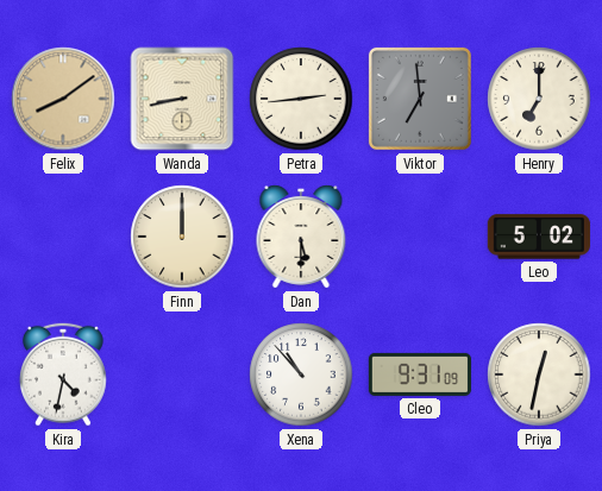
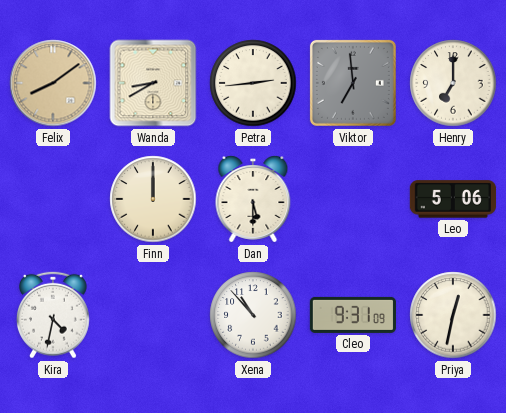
Wanda: 8:43 -> 8:40 (153, 83)
Leo: 5:02 -> 5:06 (453, 199)
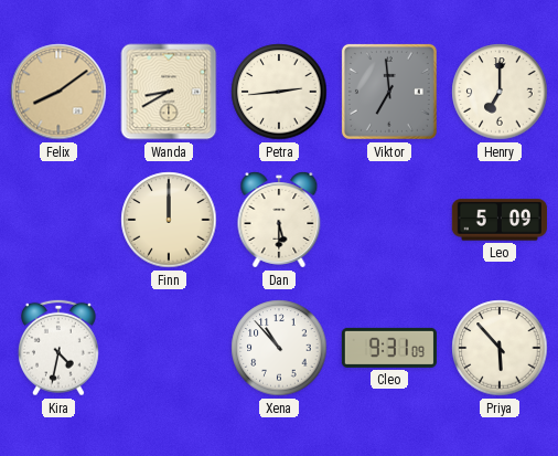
Leo: 5:06 -> 5:09 (500, 220)
Priya: 12:32 -> 5:53 (500, 348)
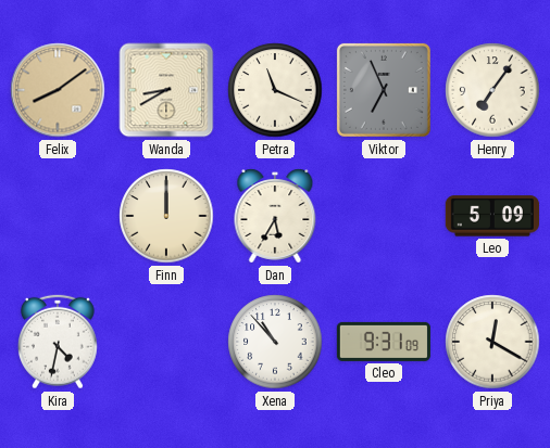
Petra: 2:44 -> 11:19 (275, 90)
Viktor: 6:59 -> 6:56 (384, 90)
Henry: 7:00 -> 7:06 (492, 90)
Dan: 5:30 -> 5:35 (275, 216)
Priya: 5:53 -> 12:20 (492, 342)
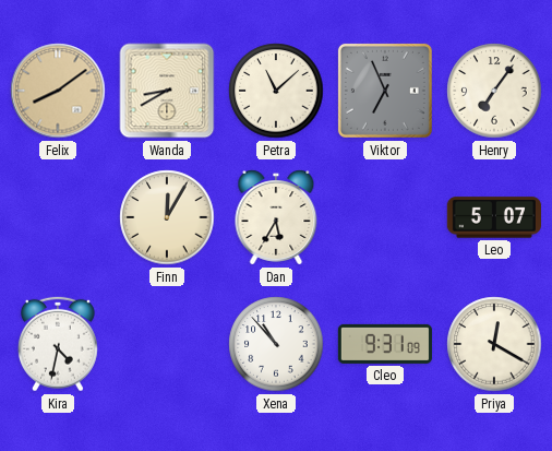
Petra: 11:19 -> 11:08 (276, 91)
Finn: 12:00 -> 12:05 (167, 217)
Leo: 5:09 -> 5:07 (494, 217)
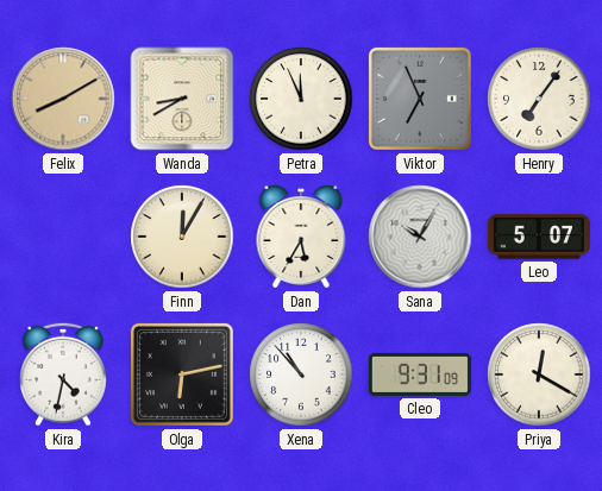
Felix: 8:09 -> 8:10 (63, 99)
Petra: 11:08 -> 11:56 (301, 99)
Sana: none -> 10:05 (420, 237)
Olga: none -> 6:13 (182, 374)
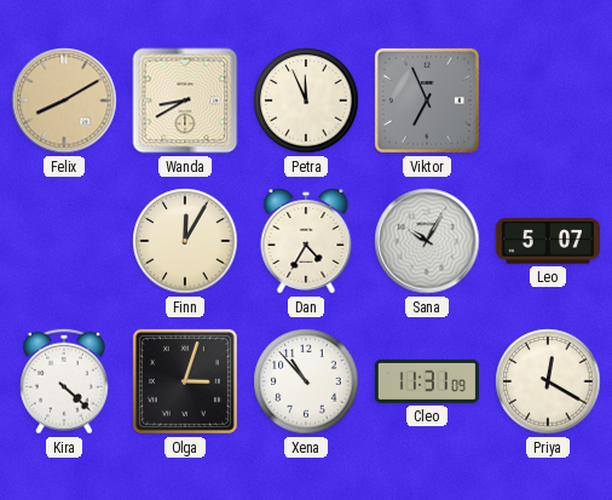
Henry: 7:06 -> none (539, 99)
Dan: 5:35 -> 4:35 (306, 241)
Kira: 4:32 -> 4:22 (65, 381)
Olga: 6:13 -> 3:03 (185, 381)
Cleo: 9:31 -> 11:31 (426, 381)
